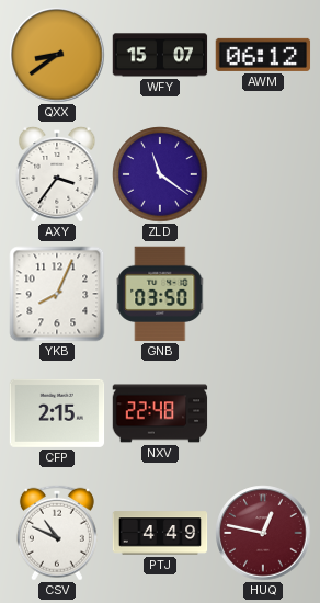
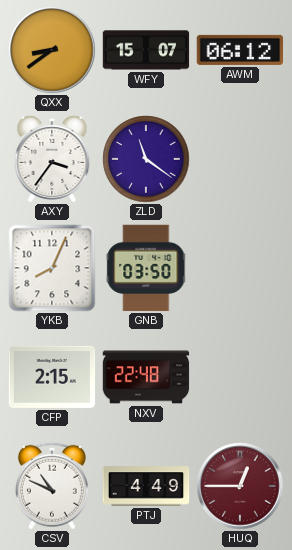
HUQ: 12:47 -> 12:45 (240, 486)
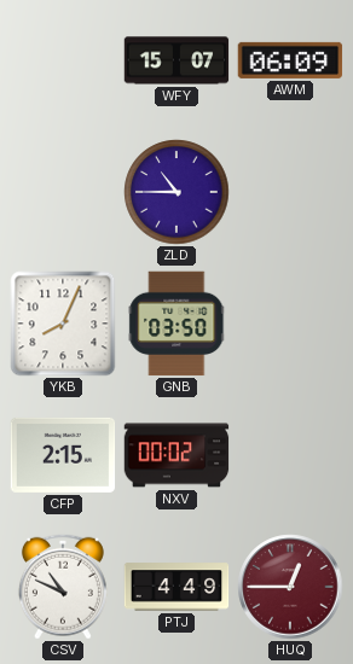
QXX: 8:39 -> none (52, 50)
AWM: 06:12 -> 06:09 (290, 60)
AXY: 3:36 -> none (52, 159)
ZLD: 11:21 -> 10:45 (176, 192)
NXV: 22:48 -> 00:02 (176, 455)
